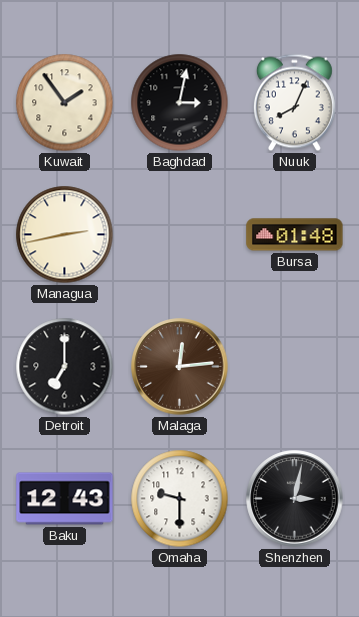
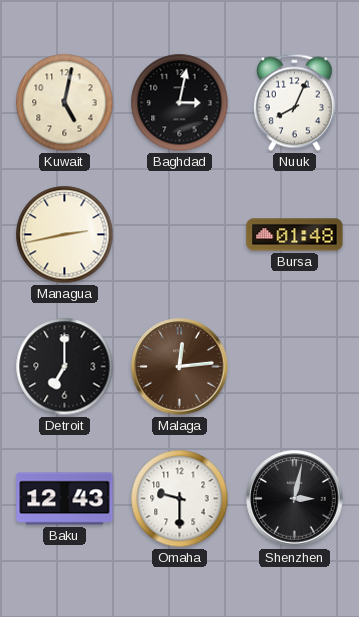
Kuwait: 1:54 -> 5:02 (65, 103)
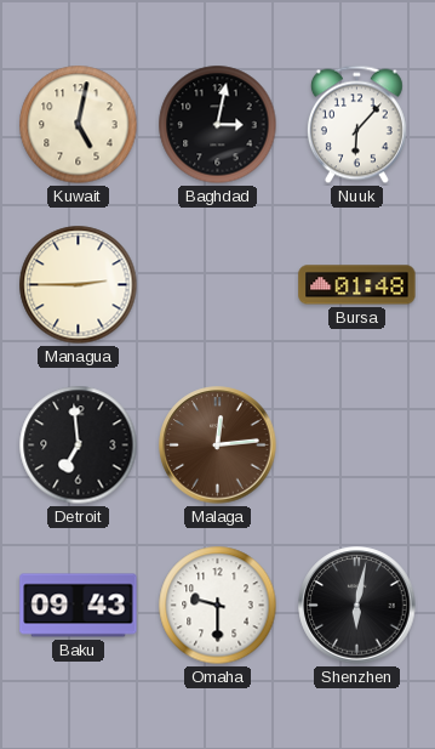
Nuuk: 8:04 -> 6:07 (356, 125)
Managua: 2:43 -> 2:45 (79, 285)
Detroit: 7:00 -> 6:59 (79, 446)
Baku: 12:43 -> 09:43 (79, 606)
Shenzhen: 3:02 -> 6:02 (357, 606)
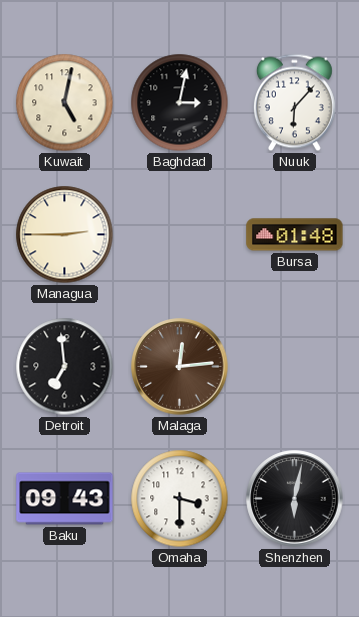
Omaha: 9:30 -> 3:30 (180, 499)
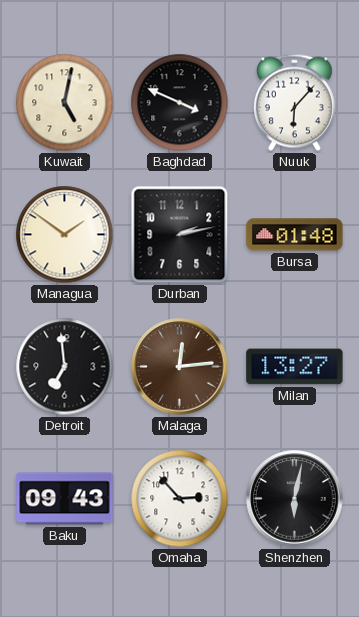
Baghdad: 3:02 -> 3:49 (180, 103)
Managua: 2:45 -> 1:51 (65, 235)
Durban: none -> 2:13 (180, 235)
Milan: none -> 13:27 (295, 367)
Omaha: 3:30 -> 2:53 (180, 499)
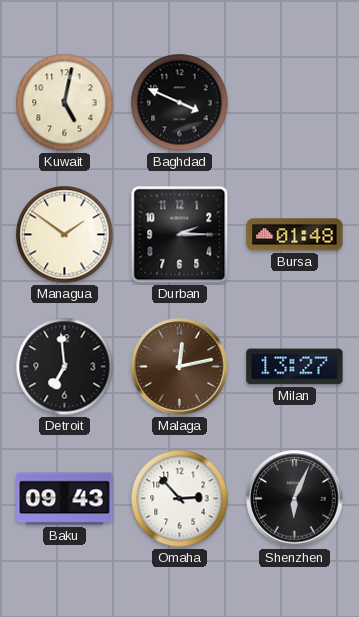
Nuuk: 6:07 -> none (294, 103)
Durban: 2:13 -> 2:15 (180, 235)
Malaga: 12:14 -> 12:13 (180, 367)
Shenzhen: 6:02 -> 6:04 (295, 499)
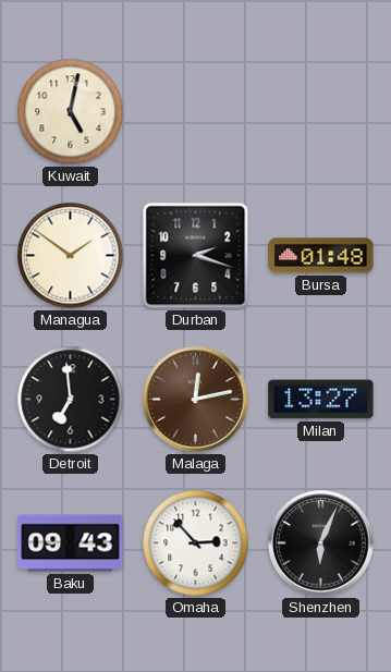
Baghdad: 3:49 -> none (180, 103)
Durban: 2:15 -> 2:18 (196, 256)
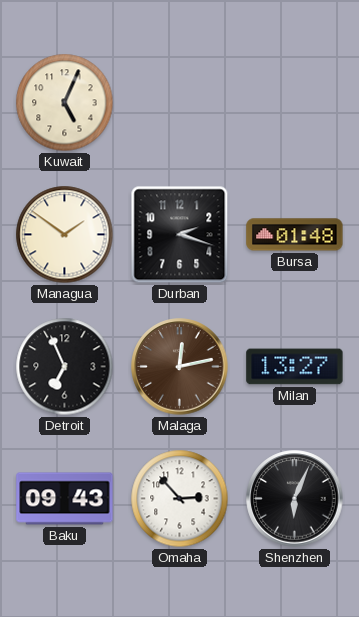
Kuwait: 5:02 -> 5:04 (65, 103)
Detroit: 6:59 -> 6:56 (65, 367)
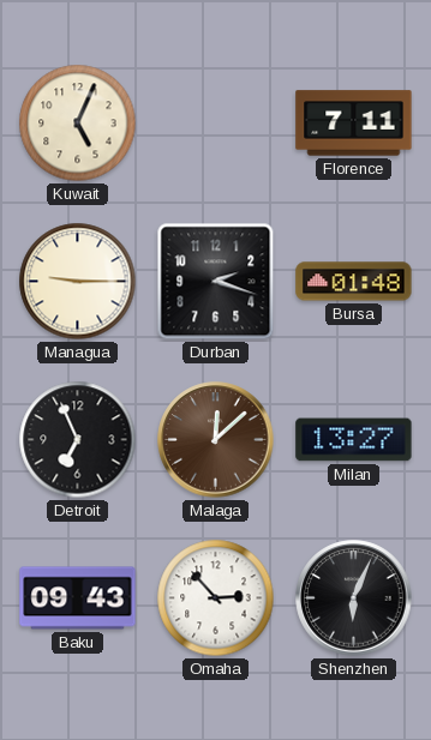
Florence: none -> 7:11 (354, 124)
Managua: 1:51 -> 9:15 (78, 282)
Malaga: 12:13 -> 12:08 (216, 440)
